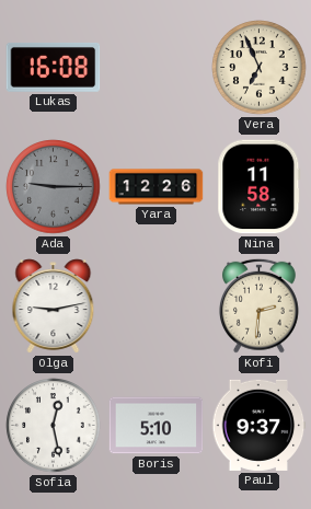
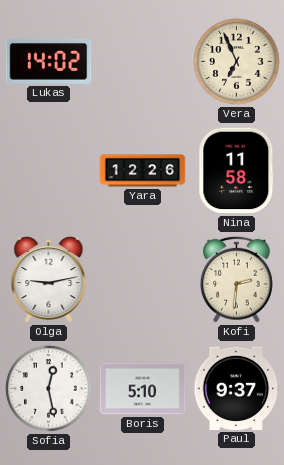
Lukas: 16:08 -> 14:02 (49, 62)
Ada: 9:15 -> none (54, 187)
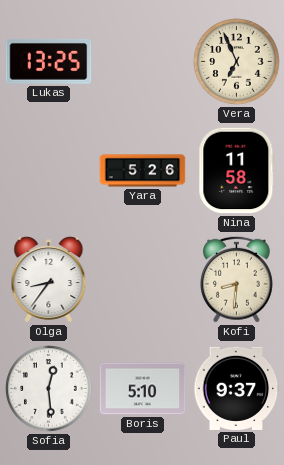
Lukas: 14:02 -> 13:25 (49, 62)
Yara: 12:26 -> 5:26 (143, 171)
Olga: 9:13 -> 8:36 (49, 280)
Kofi: 2:31 -> 8:31 (236, 279)
Sofia: 12:28 -> 12:29 (49, 389)
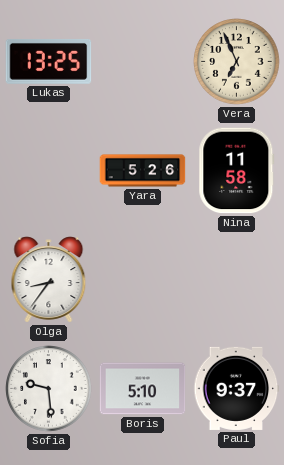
Kofi: 8:31 -> none (236, 279)
Sofia: 12:29 -> 9:29 (49, 389)
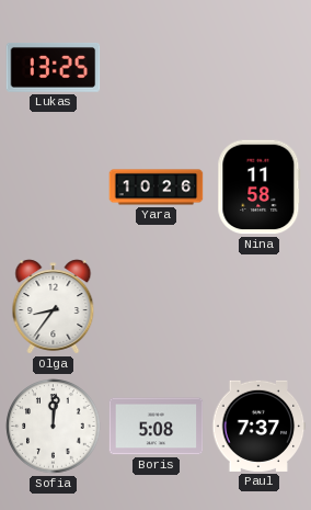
Vera: 6:56 -> none (237, 62)
Yara: 5:26 -> 10:26 (157, 188)
Sofia: 9:29 -> 12:01 (54, 427)
Boris: 5:10 -> 5:08 (157, 427)
Paul: 9:37 -> 7:37 (260, 426)
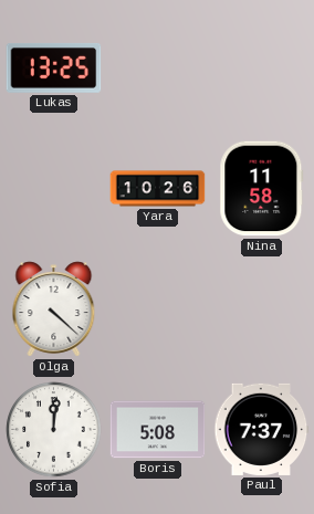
Olga: 8:36 -> 4:22 (54, 310)
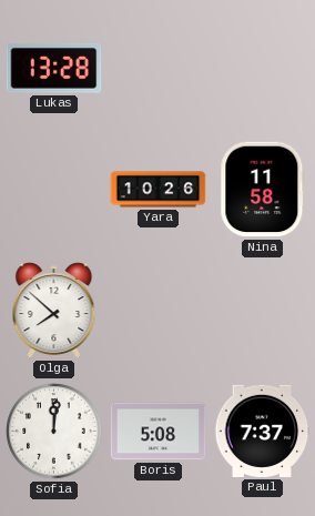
Lukas: 13:25 -> 13:28 (54, 69)
Olga: 4:22 -> 7:52 (54, 311)
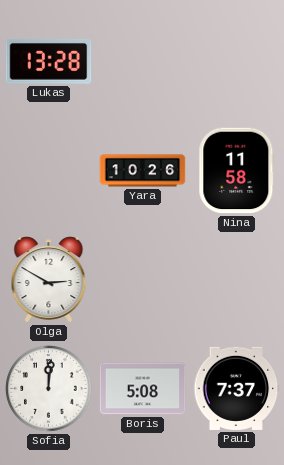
Olga: 7:52 -> 2:50 (49, 280)
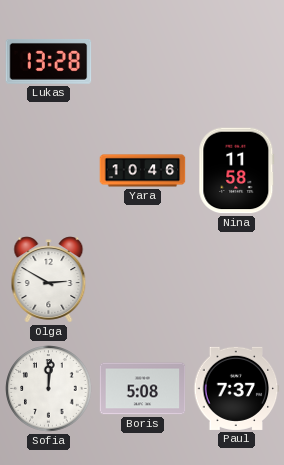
Yara: 10:26 -> 10:46 (143, 171)
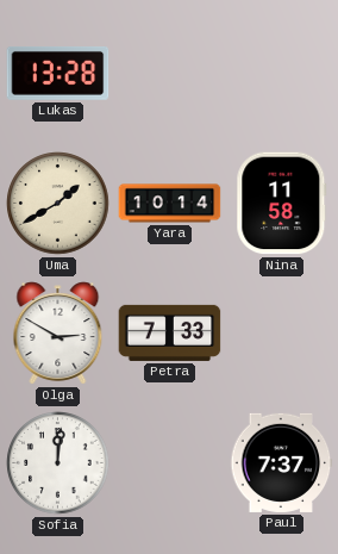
Uma: none -> 1:40 (58, 204)
Yara: 10:46 -> 10:14 (170, 204)
Petra: none -> 7:33 (170, 332)
Boris: 5:08 -> none (143, 389)
